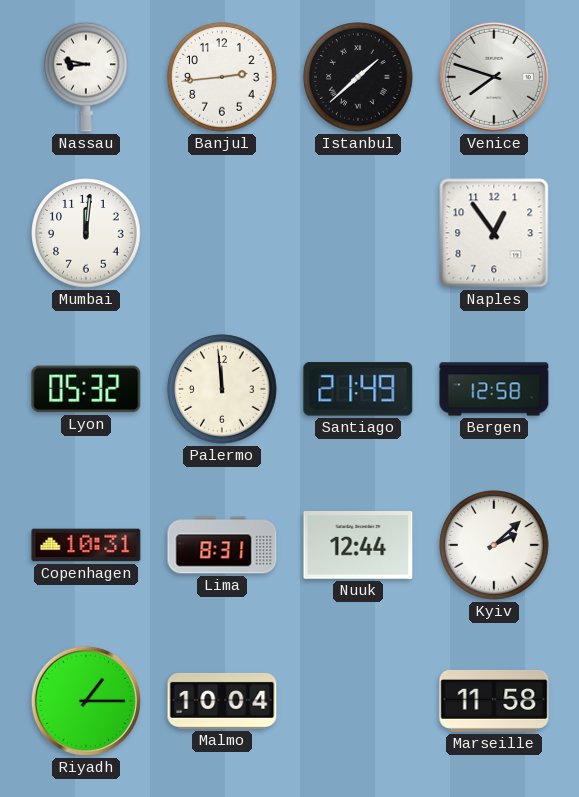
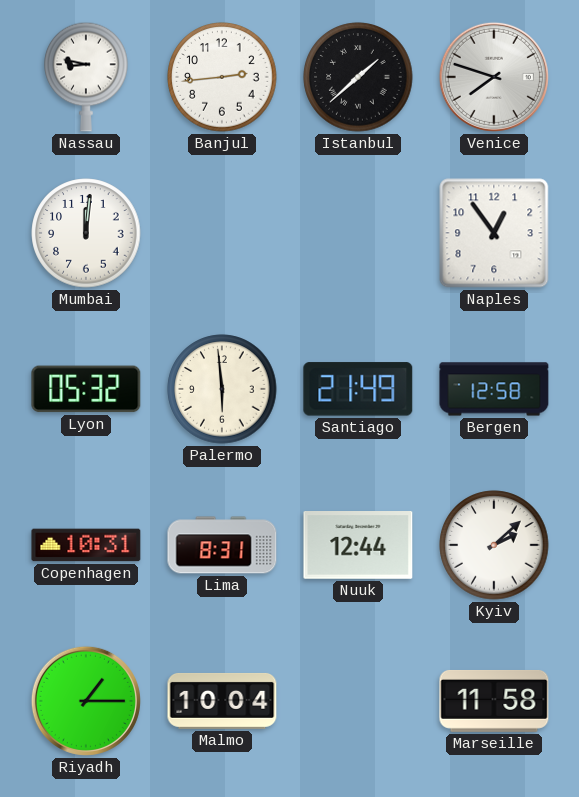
Palermo: 11:59 -> 5:59 (222, 389)
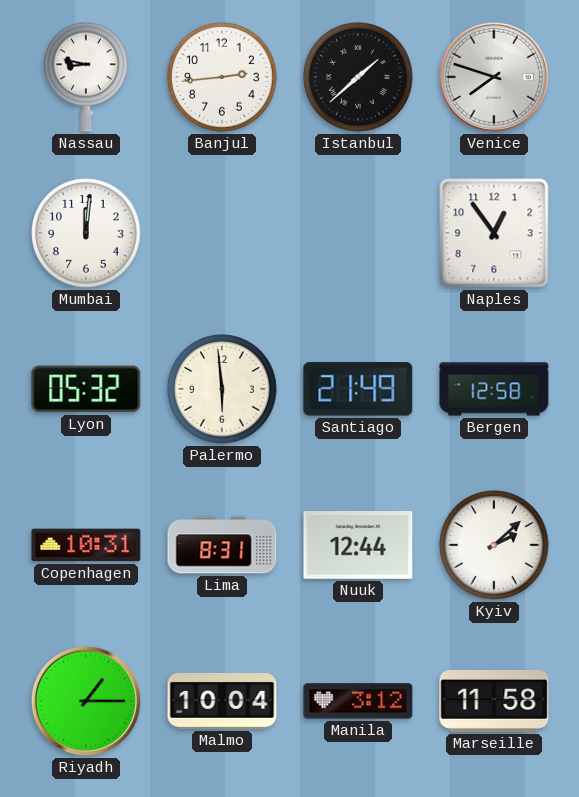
Manila: none -> 3:12 (358, 701)
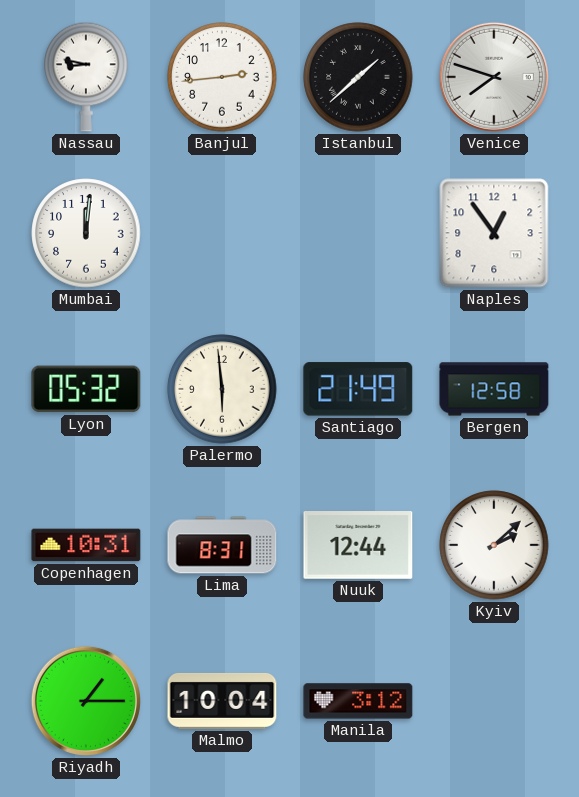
Marseille: 11:58 -> none (494, 701)
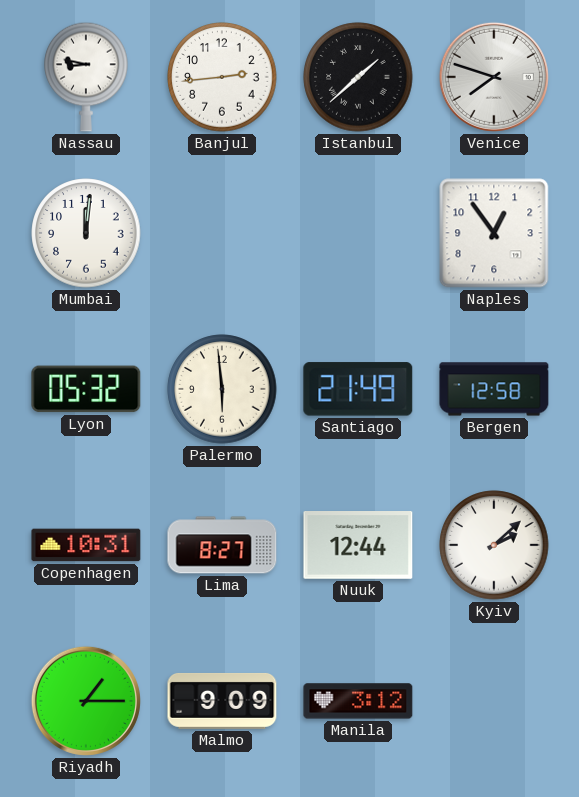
Lima: 8:31 -> 8:27 (222, 545)
Malmo: 10:04 -> 9:09 (222, 701)
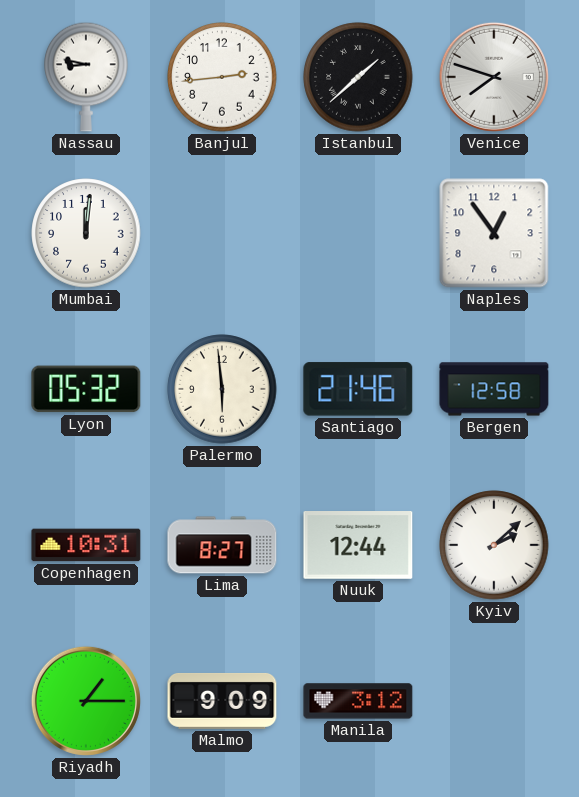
Santiago: 21:49 -> 21:46 (358, 389)
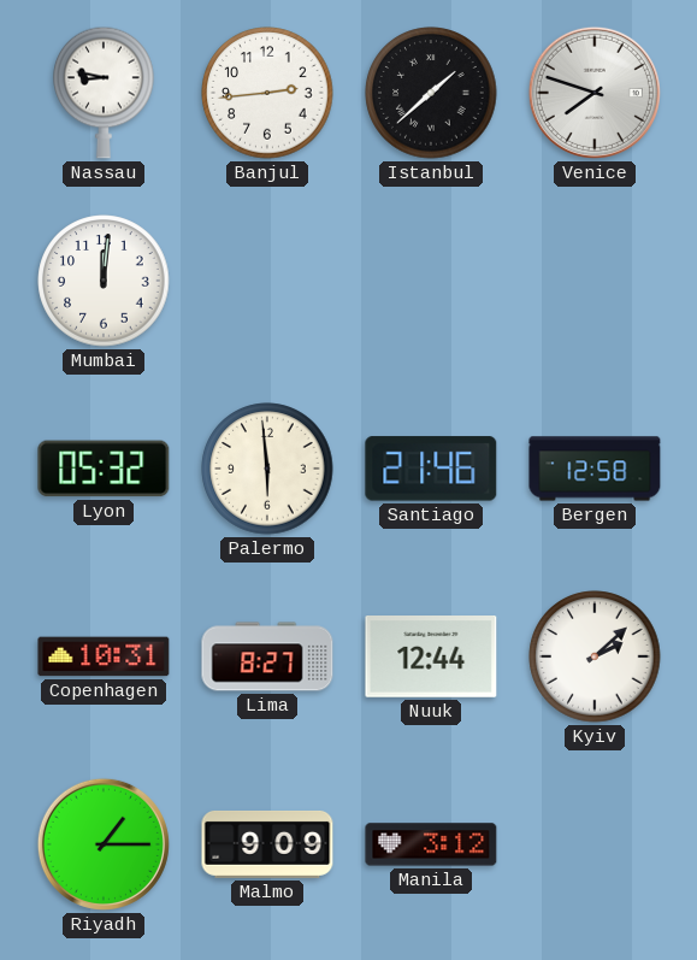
Naples: 12:54 -> none (494, 233)
